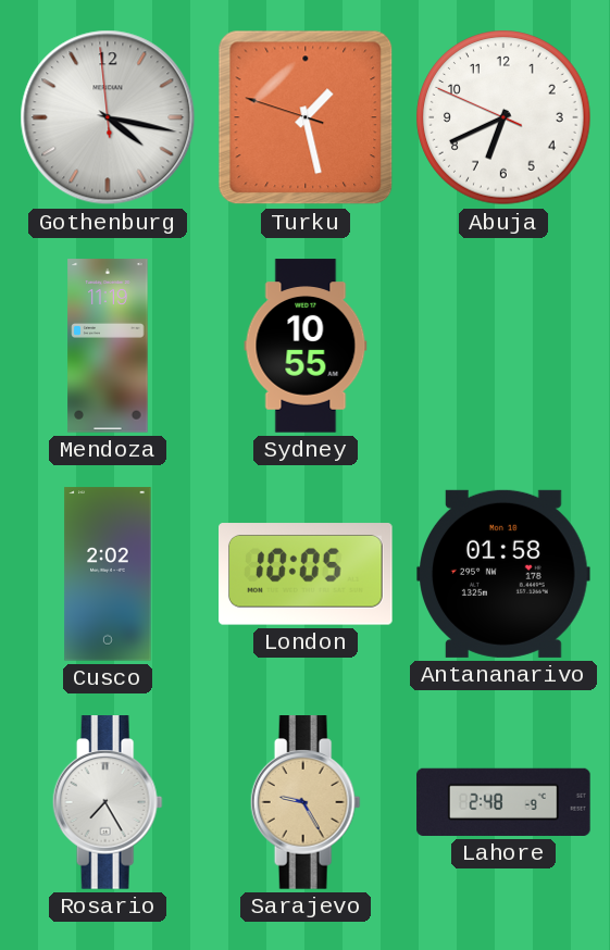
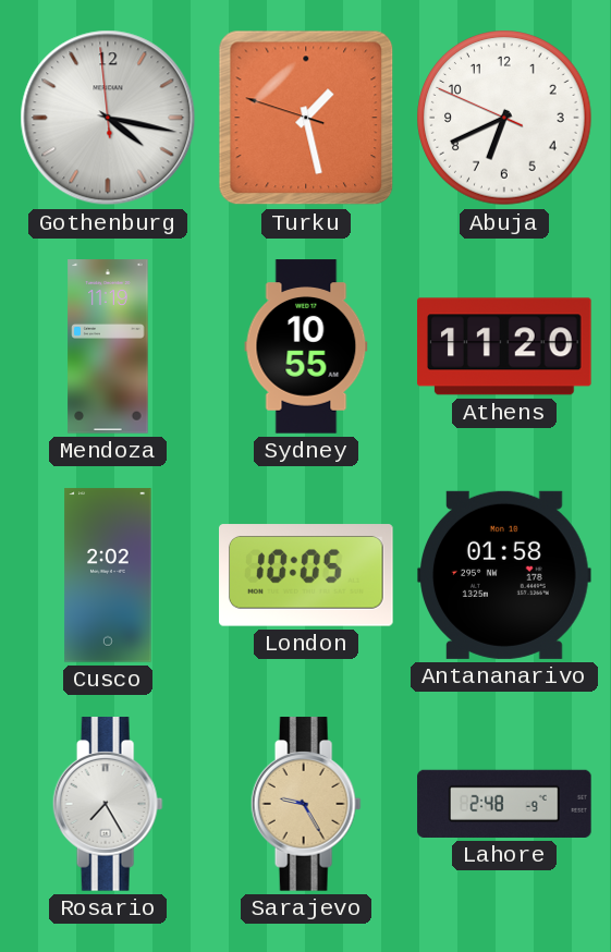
Athens: none -> 11:20 (504, 346)
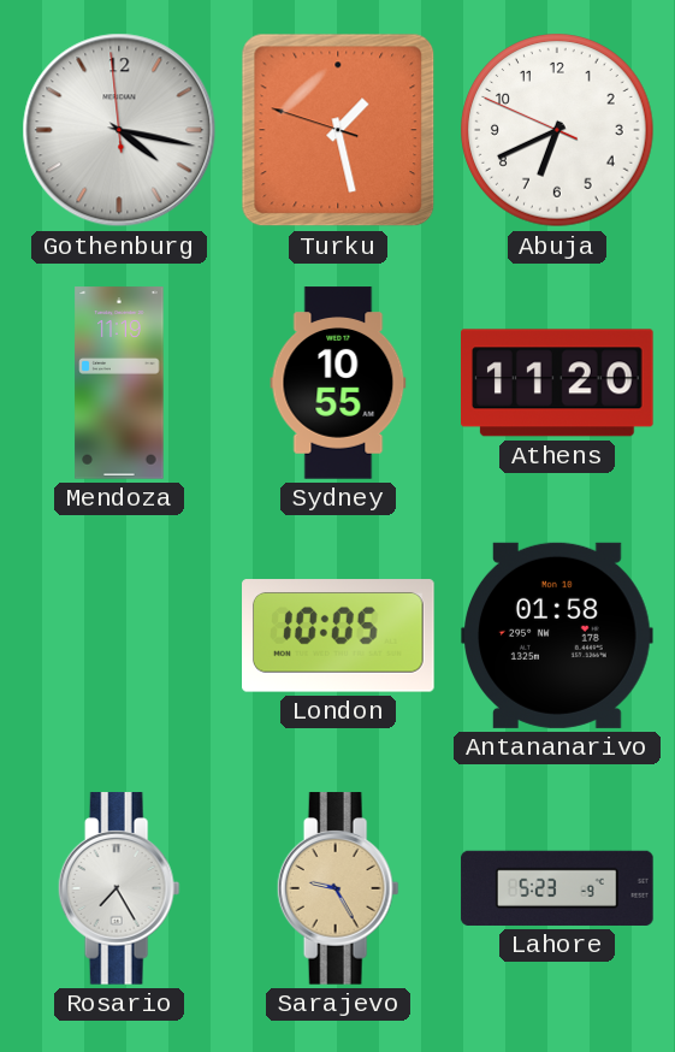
Cusco: 2:02 -> none (108, 575)
Lahore: 2:48 -> 5:23 (557, 888)
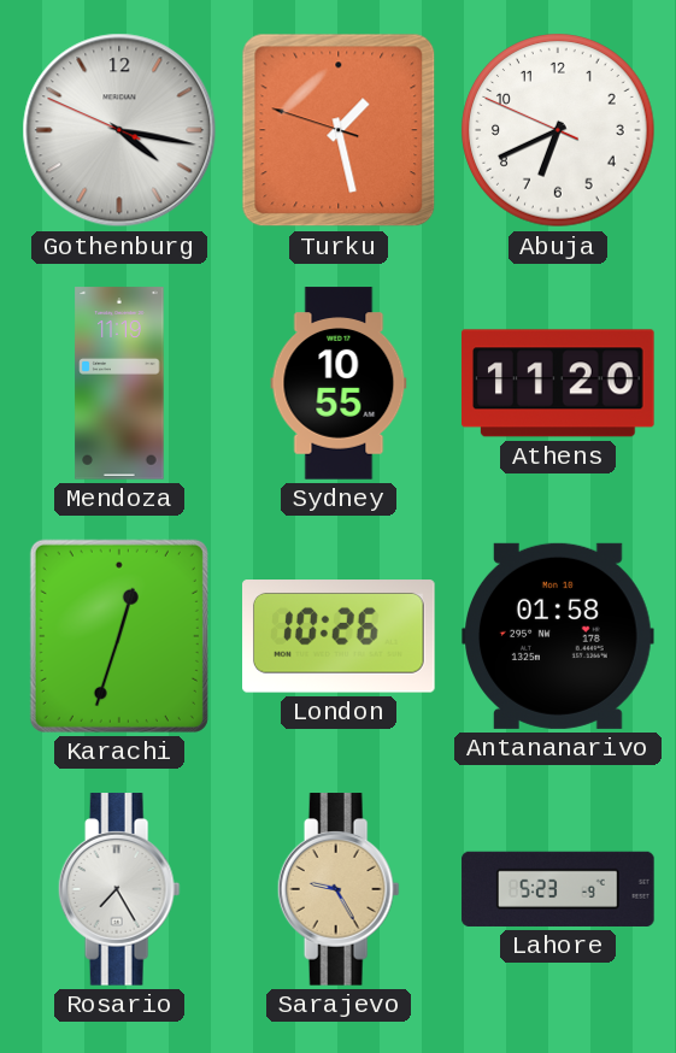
Gothenburg: 4:16:59 -> 4:16:49 (119, 130)
Karachi: none -> 12:33 (119, 636)
London: 10:05 -> 10:26 (340, 636)
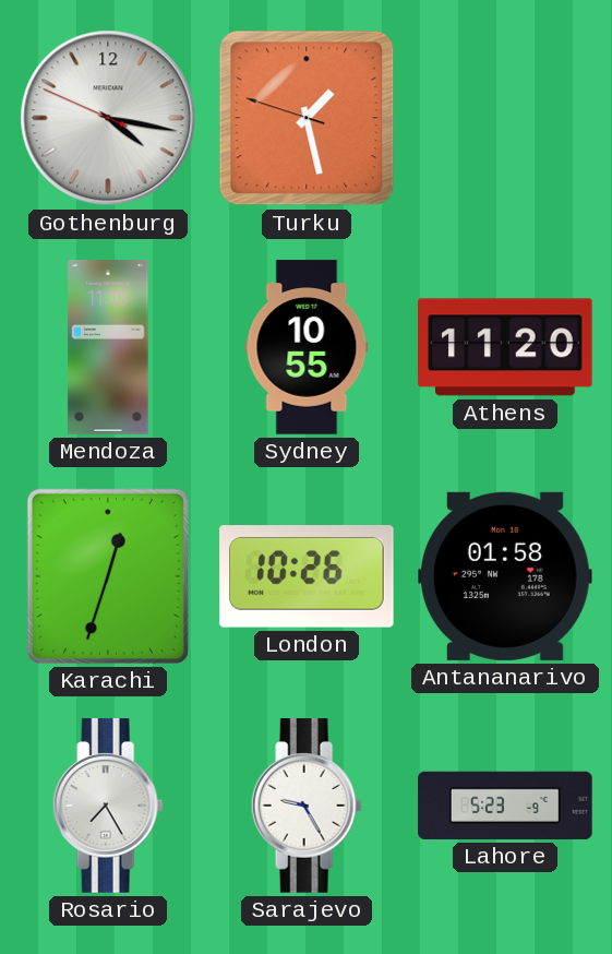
Abuja: 6:40 -> none (558, 130)
Mendoza: 11:19 -> 11:15 (108, 347)
Sarajevo dial: champagne -> white (307, 806)
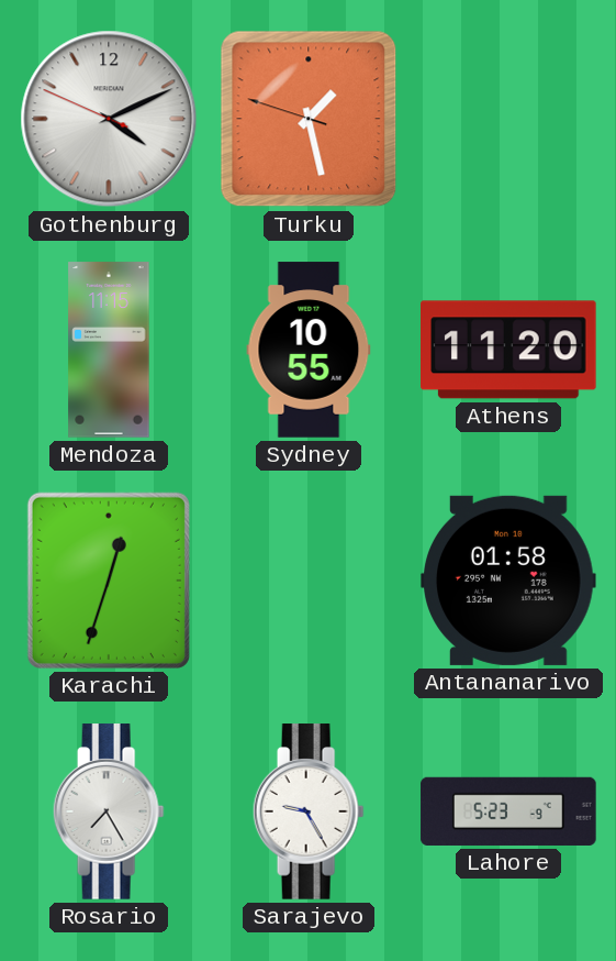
Gothenburg: 4:16 -> 4:10 (109, 119)
London: 10:26 -> none (308, 576)
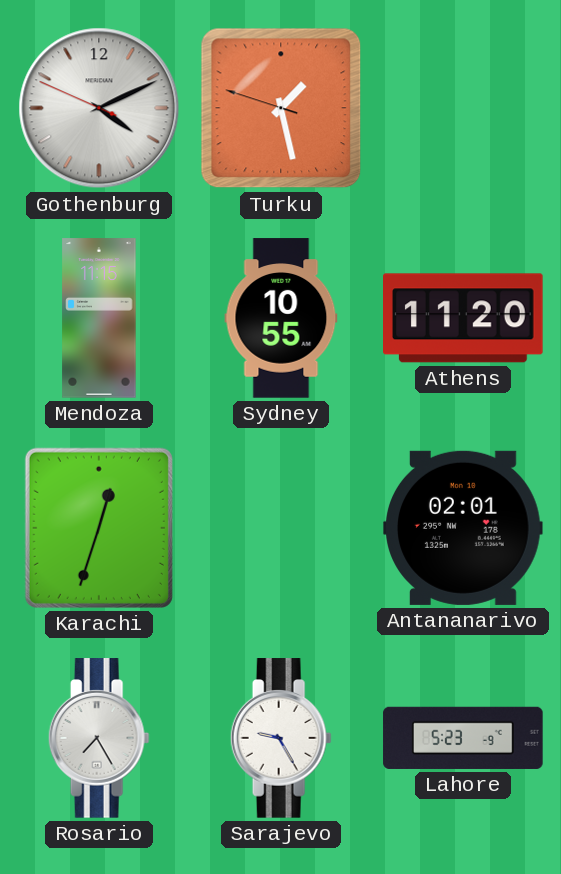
Antananarivo: 01:58 -> 02:01 (463, 528)
